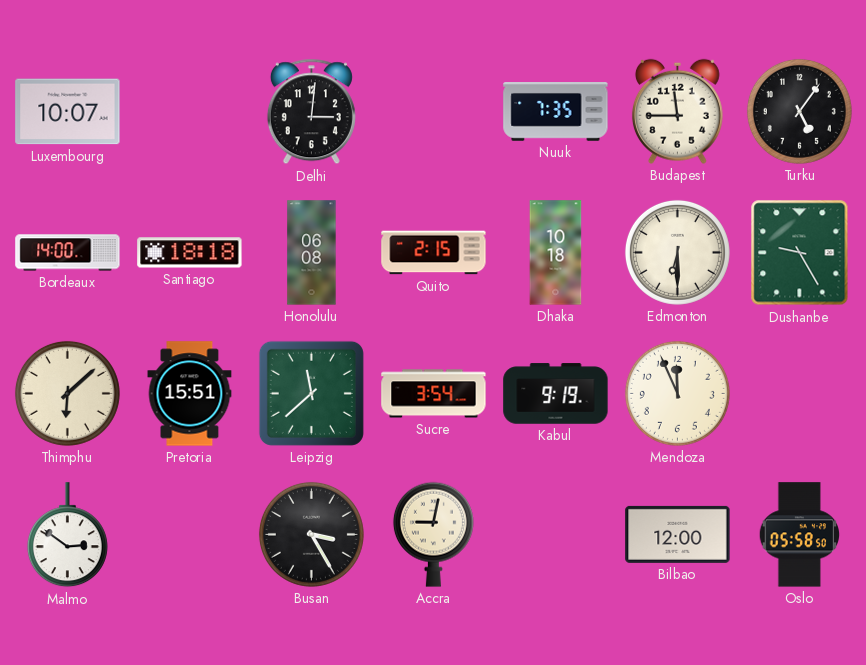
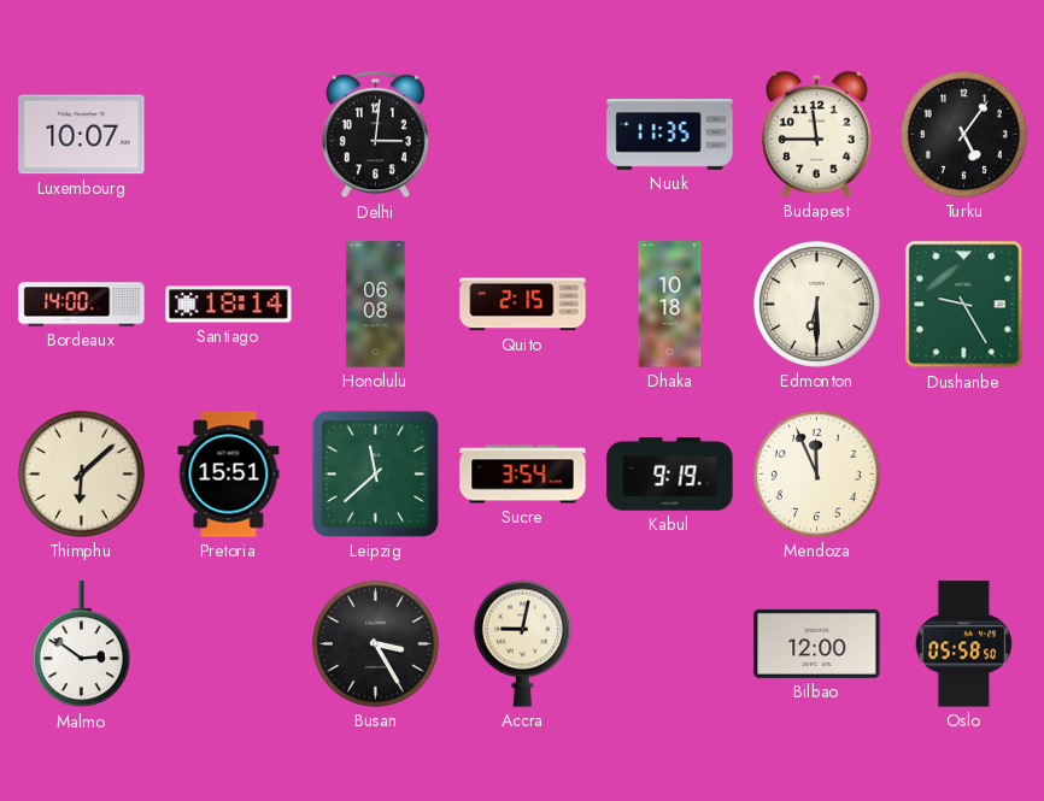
Nuuk: 7:35 -> 11:35 (670, 135)
Santiago: 18:18 -> 18:14 (229, 305)
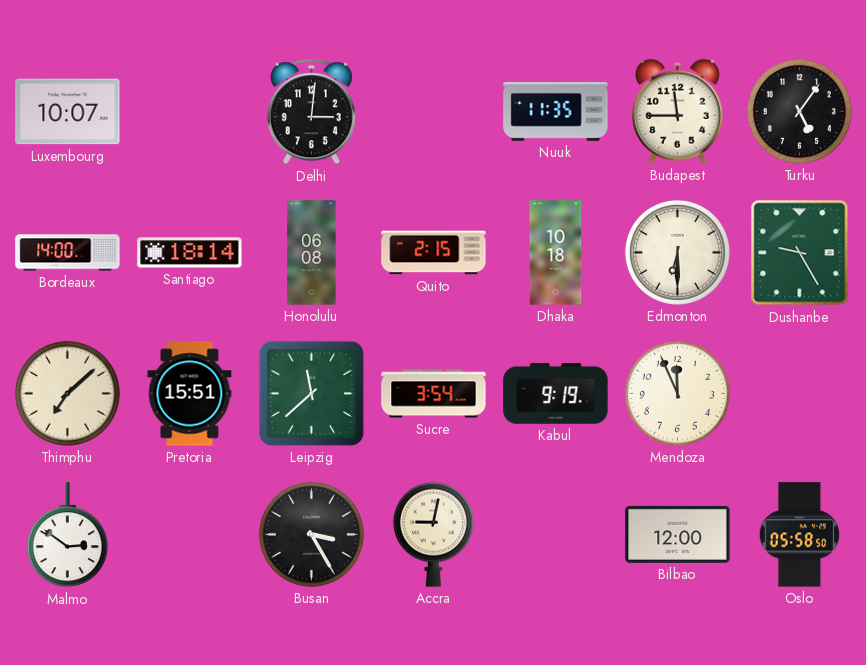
Thimphu: 6:08 -> 7:08 (67, 393)
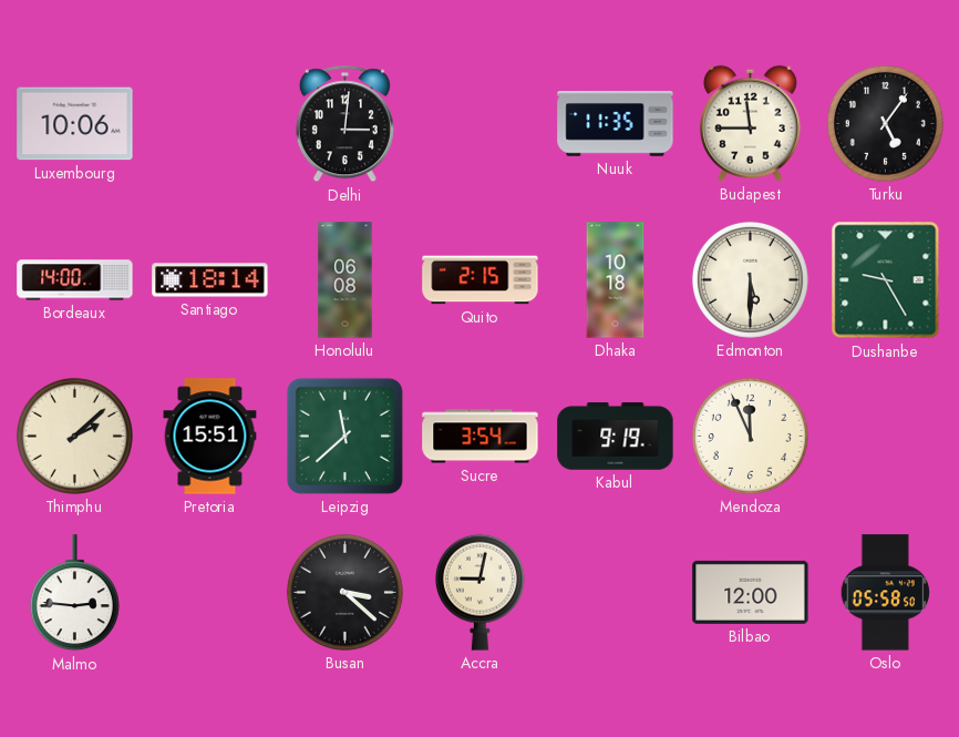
Luxembourg: 10:07 -> 10:06 (75, 124)
Edmonton: 6:30 -> 5:30 (750, 279)
Thimphu: 7:08 -> 2:08 (74, 436)
Malmo: 2:51 -> 2:46 (74, 593)
Busan: 3:25 -> 3:22 (344, 592)
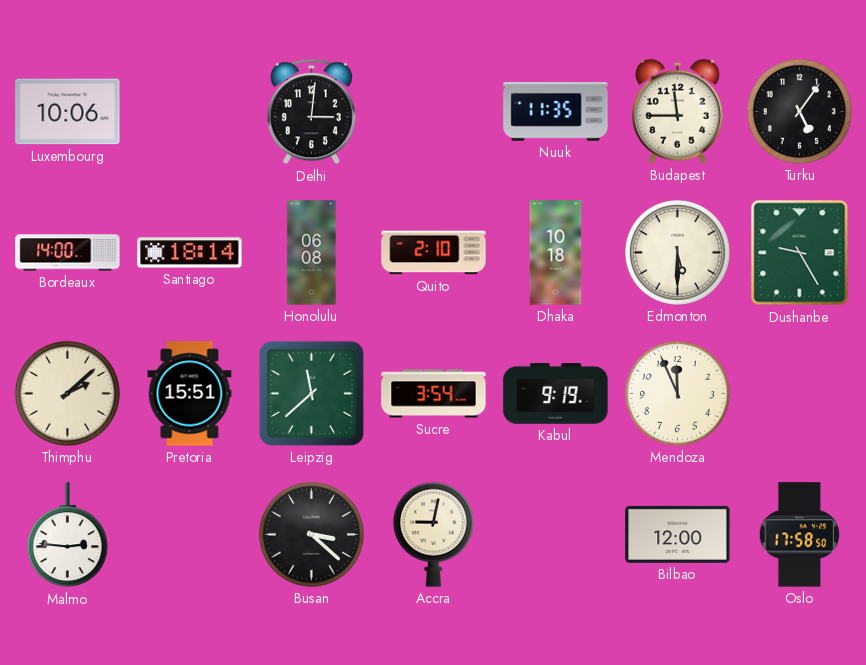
Quito: 2:15 -> 2:10 (434, 253)
Oslo: 05:58 -> 17:58 (800, 535)
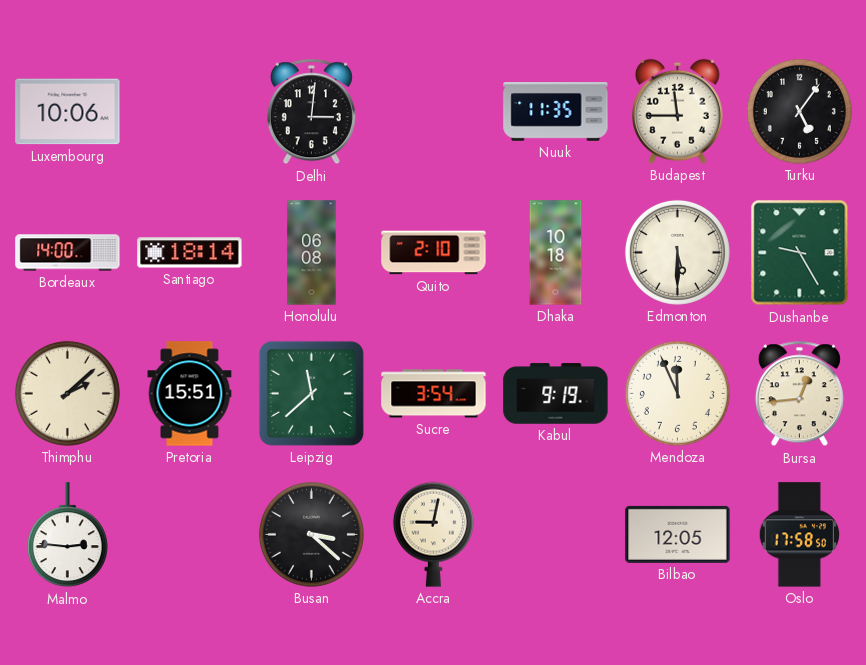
Bursa: none -> 12:44 (799, 394)
Bilbao: 12:00 -> 12:05 (678, 534)
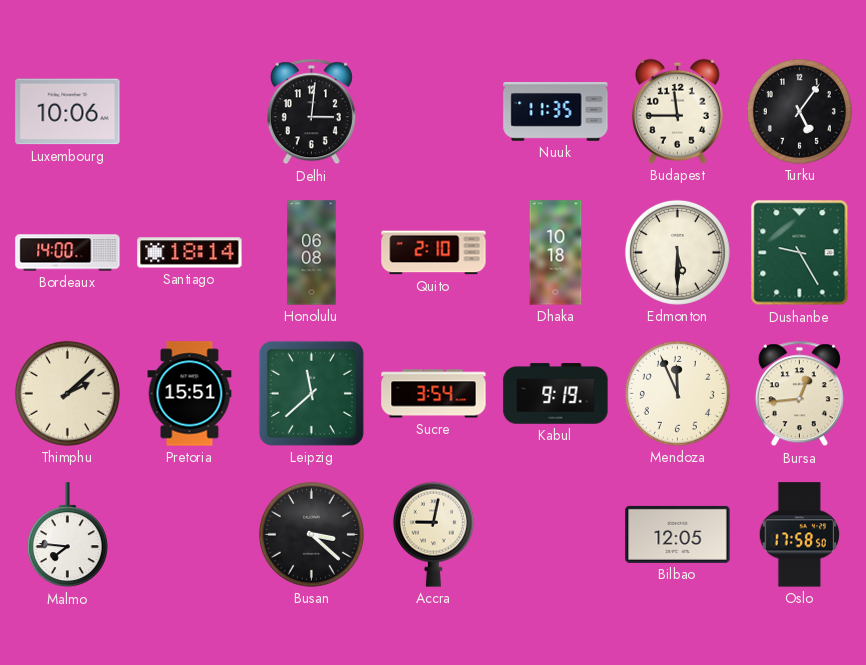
Malmo: 2:46 -> 7:46 (67, 535)
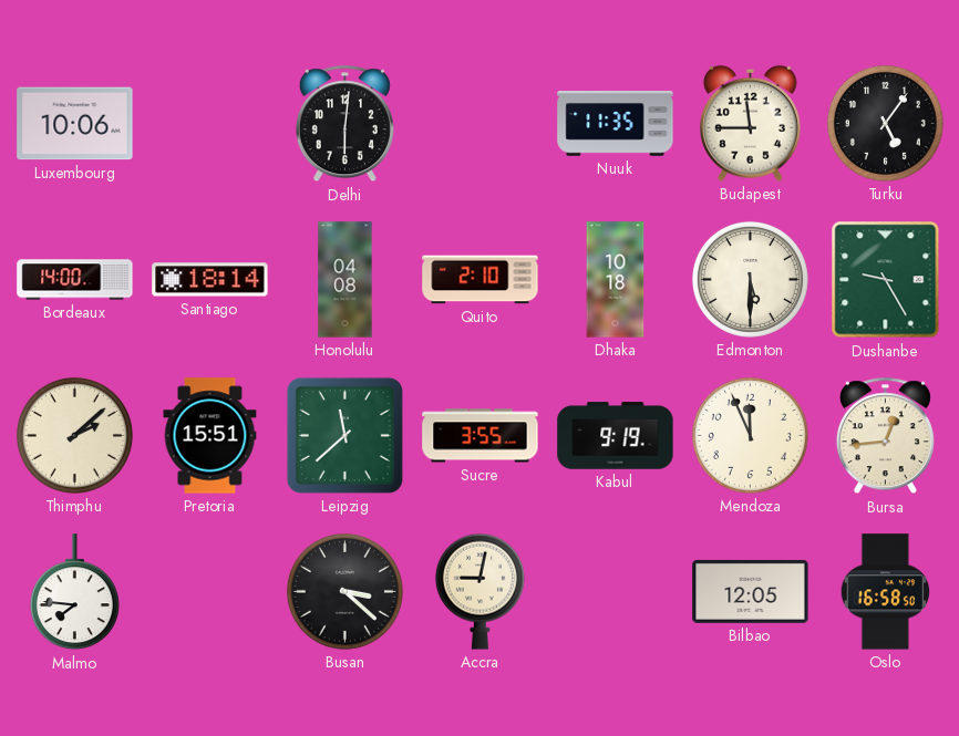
Delhi: 3:01 -> 6:01 (344, 124)
Honolulu: 06:08 -> 04:08 (346, 280)
Sucre: 3:54 -> 3:55 (481, 436)
Oslo: 17:58 -> 16:58 (886, 592)
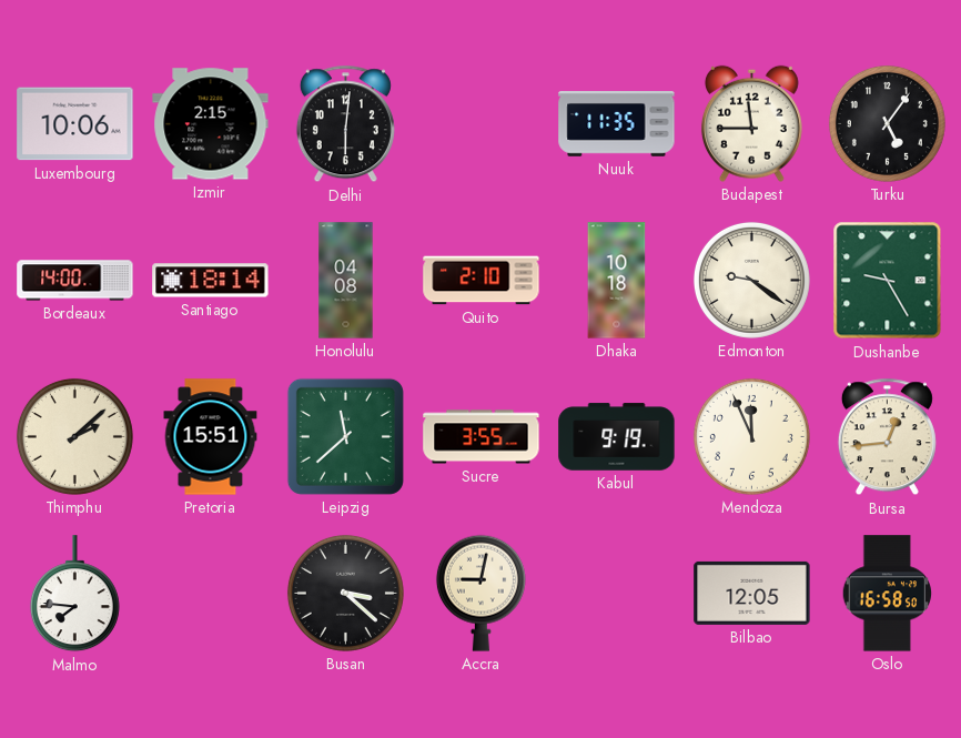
Izmir: none -> 2:15 (211, 124)
Edmonton: 5:30 -> 9:21 (751, 280)
